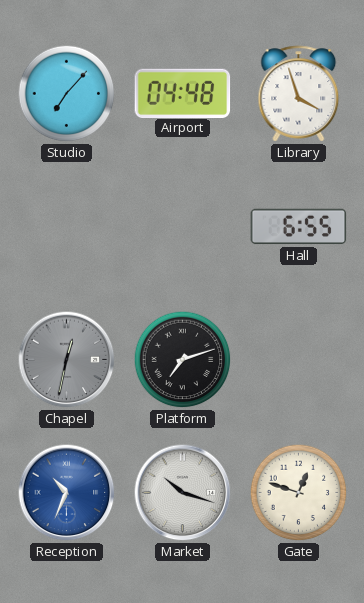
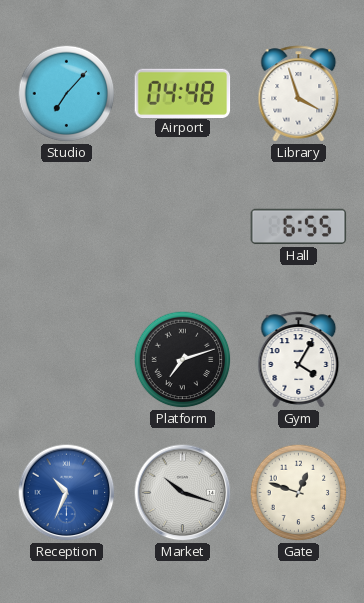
Chapel: 12:32 -> none (67, 360)
Gym: none -> 4:05 (299, 360)
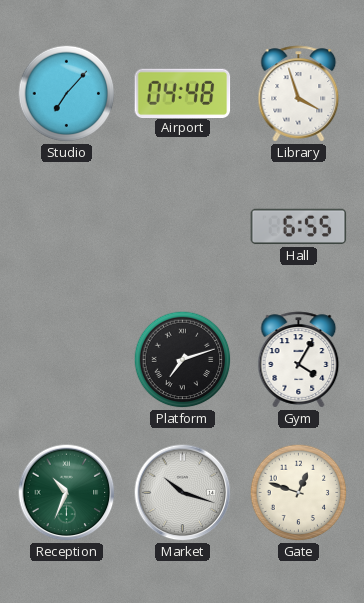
Reception dial: blue -> green (67, 493)
